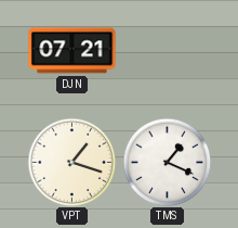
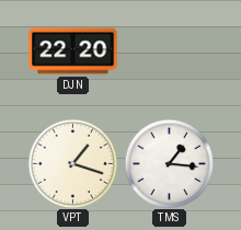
DJN: 07:21 -> 22:20 (73, 51)
TMS: 1:19 -> 1:16 (169, 163)
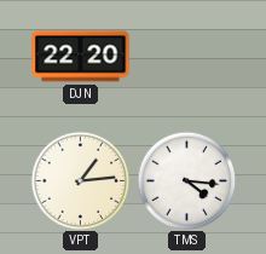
VPT: 1:18 -> 1:14 (80, 180)
TMS: 1:16 -> 4:16 (186, 180)
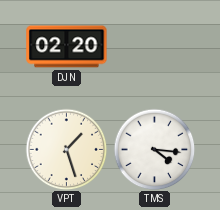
DJN: 22:20 -> 02:20 (67, 47)
VPT: 1:14 -> 1:27 (66, 149)
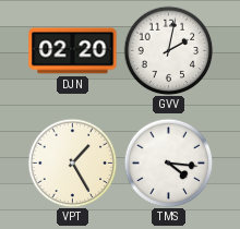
GVV: none -> 2:02 (168, 50)
VPT: 1:27 -> 1:25 (72, 162)
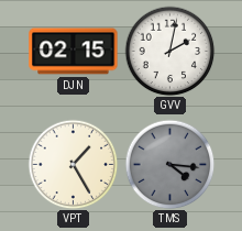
DJN: 02:20 -> 02:15 (74, 52)
TMS dial: white -> grey (169, 164)
